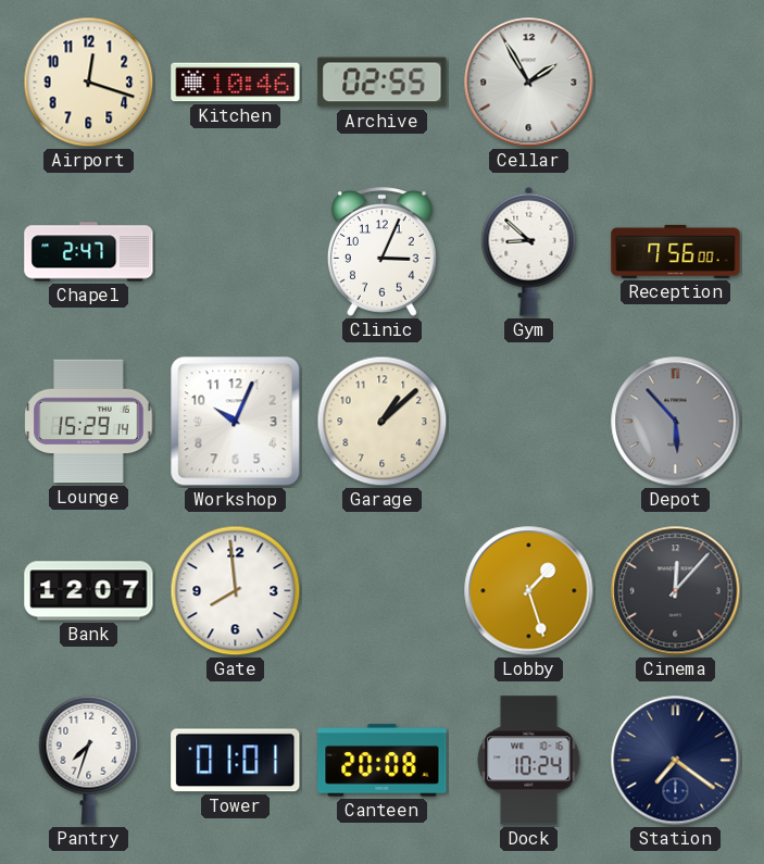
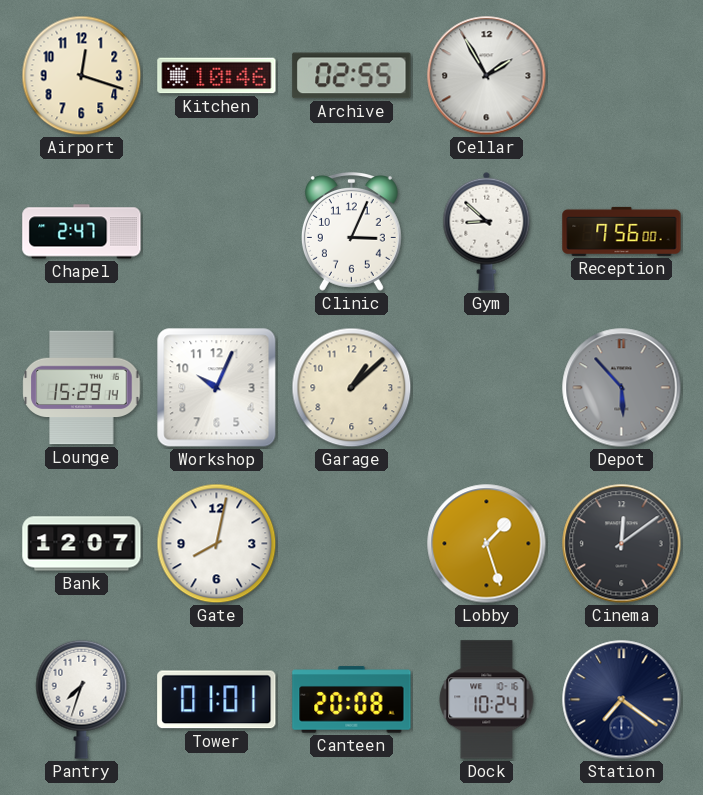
Gate: 7:59 -> 8:02 (217, 544)
Cinema: 12:07 -> 12:09 (622, 544)
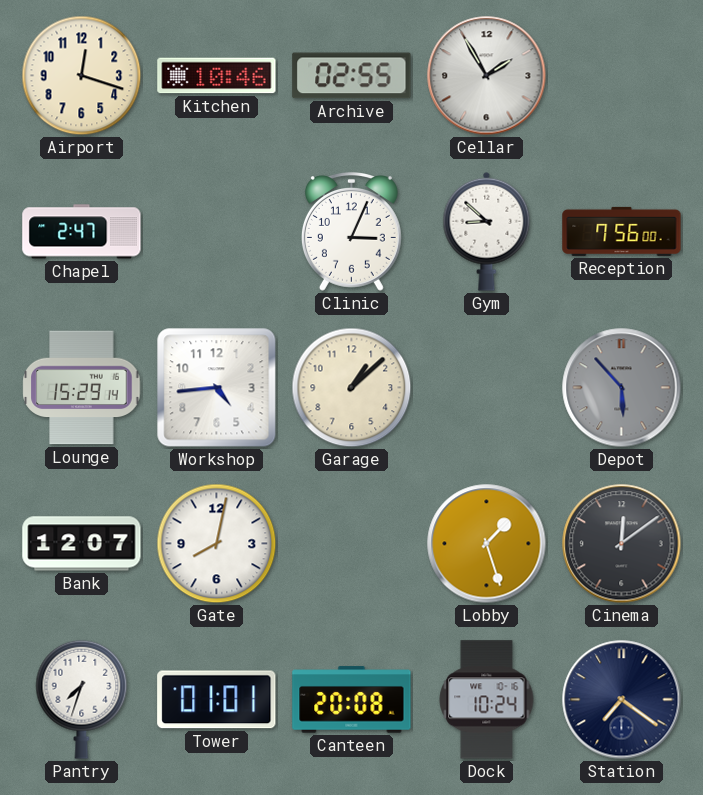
Workshop: 10:04 -> 4:44 (217, 388)
